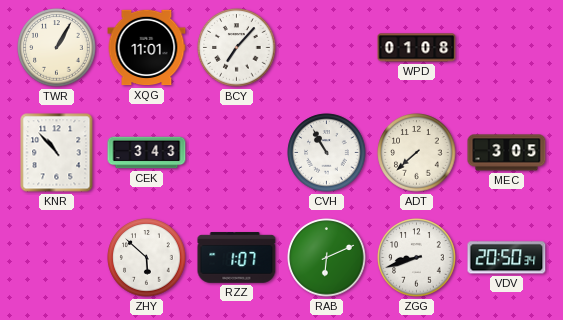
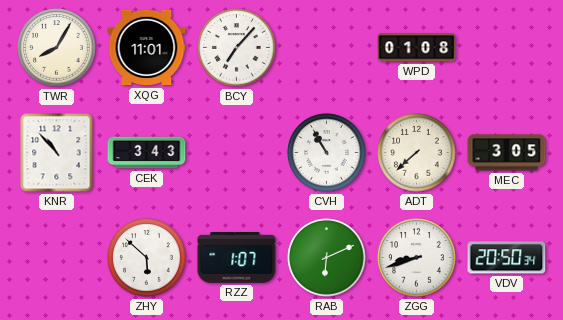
TWR: 1:05 -> 8:05 (57, 48)
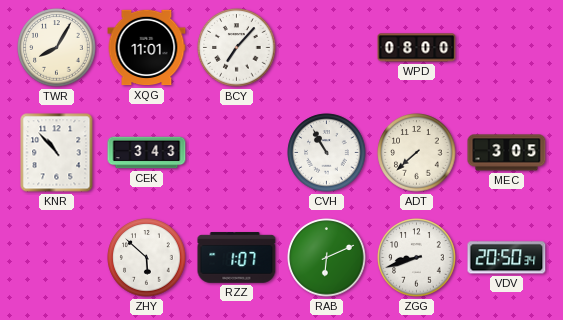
WPD: 01:08 -> 08:00 (417, 48)
